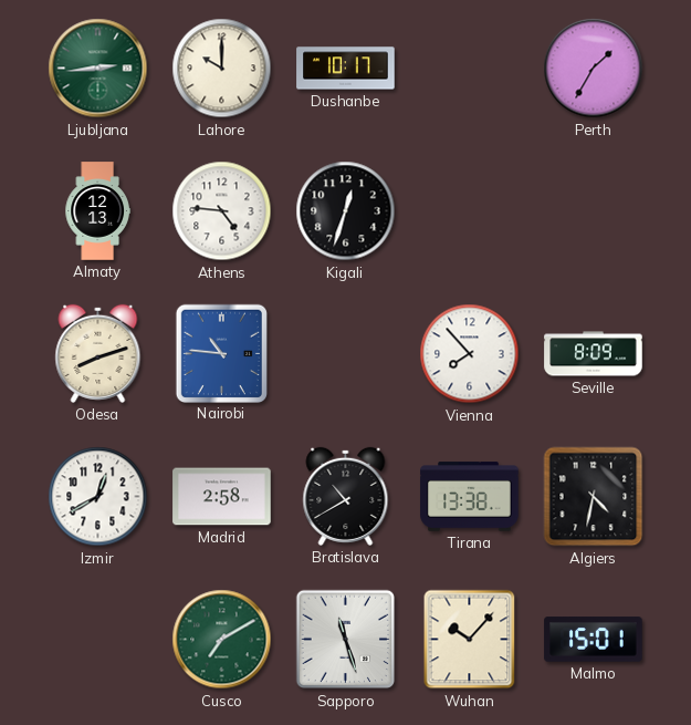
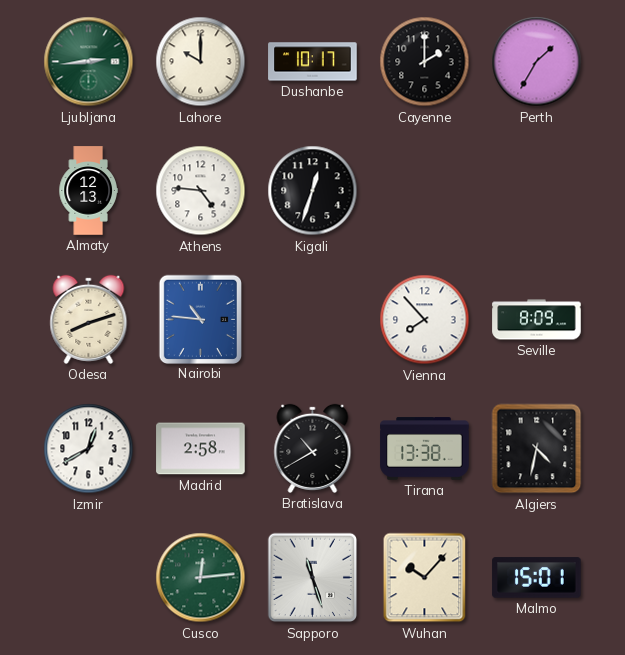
Cayenne: none -> 2:00 (425, 62)
Cusco: 7:10 -> 12:14 (201, 578)
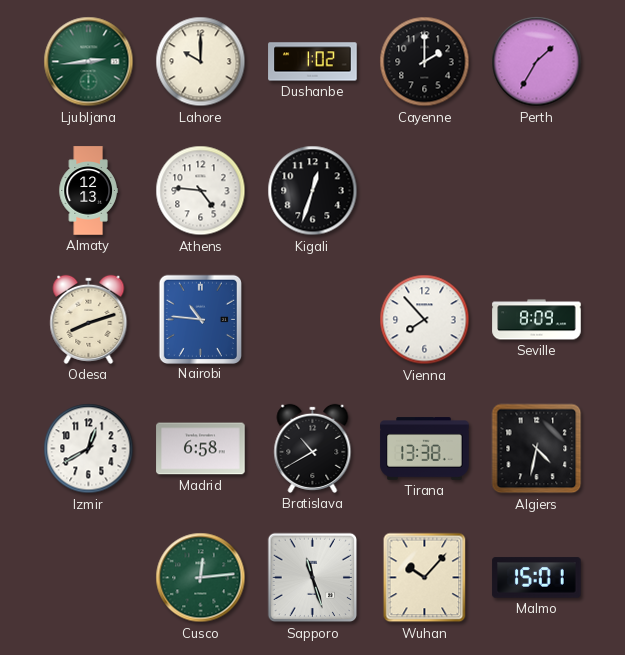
Dushanbe: 10:17 -> 1:02 (313, 62)
Madrid: 2:58 -> 6:58 (201, 449)
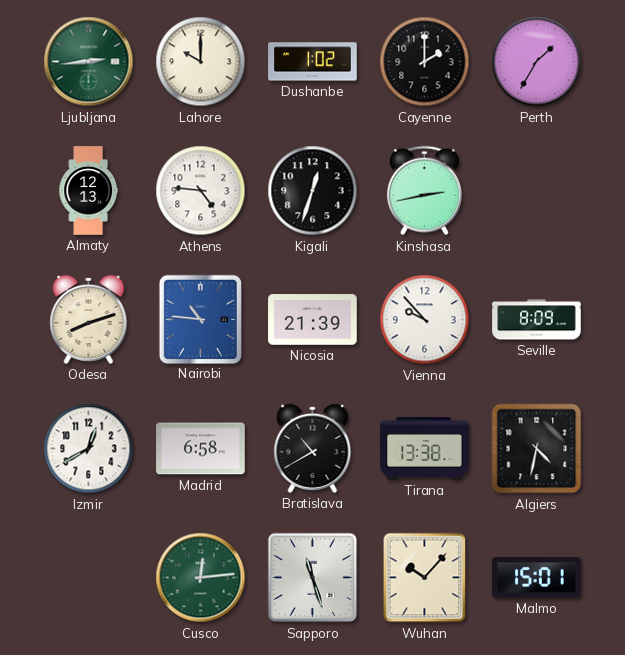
Kinshasa: none -> 2:43 (424, 191)
Nicosia: none -> 21:39 (313, 320)
Vienna: 7:53 -> 9:53 (425, 320)
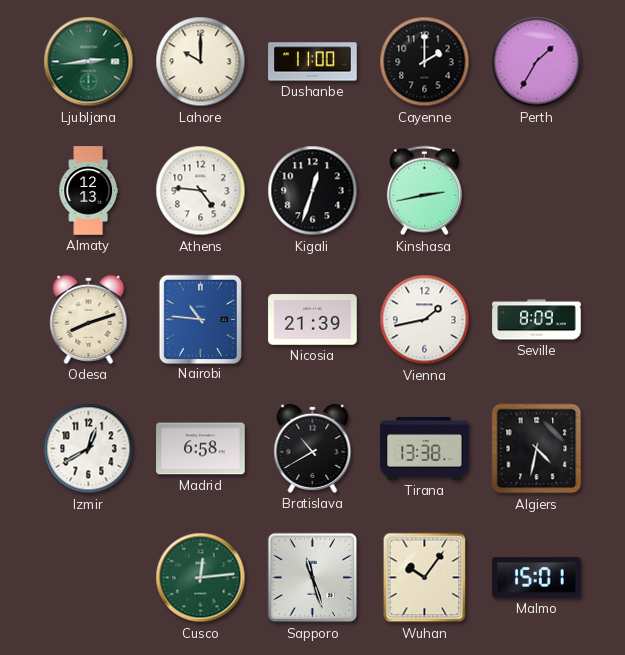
Dushanbe: 1:02 -> 11:00 (313, 62)
Vienna: 9:53 -> 1:43 (425, 320)
Wuhan: 10:07 -> 10:06 (425, 578)
